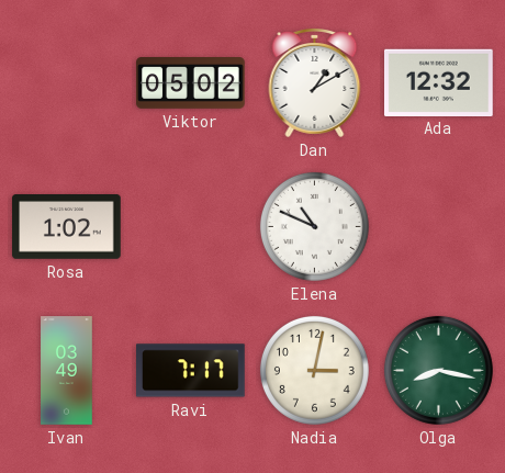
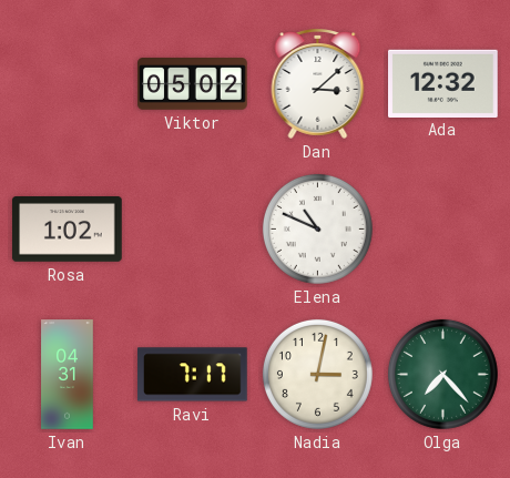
Dan: 1:10 -> 3:08 (318, 84)
Ivan: 03:49 -> 04:31 (68, 375)
Olga: 8:17 -> 7:23 (442, 374)
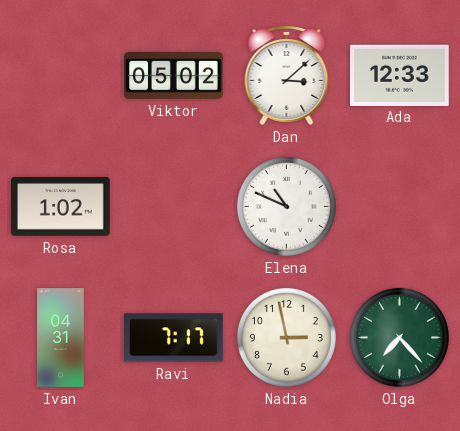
Ada: 12:32 -> 12:33 (400, 75)
Nadia: 3:02 -> 2:58 (286, 337)
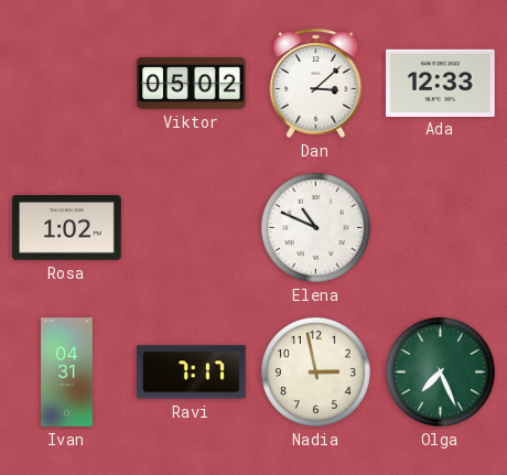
Olga: 7:23 -> 7:26 (440, 371)
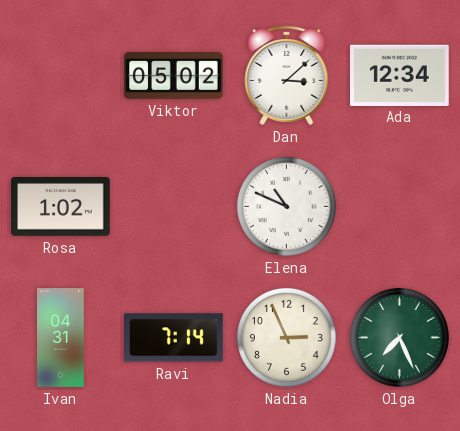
Ada: 12:33 -> 12:34 (400, 75)
Ravi: 7:17 -> 7:14 (174, 338)
Nadia: 2:58 -> 2:56 (286, 337)
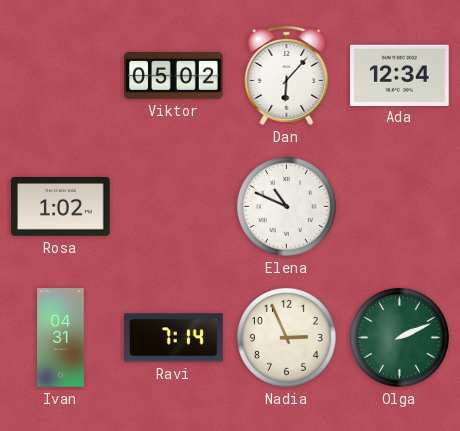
Dan: 3:08 -> 6:07 (287, 76)
Olga: 7:26 -> 2:11 (399, 337)
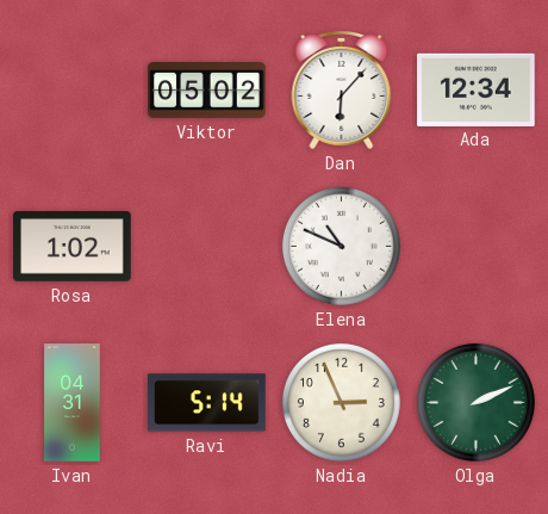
Ravi: 7:14 -> 5:14 (207, 403)
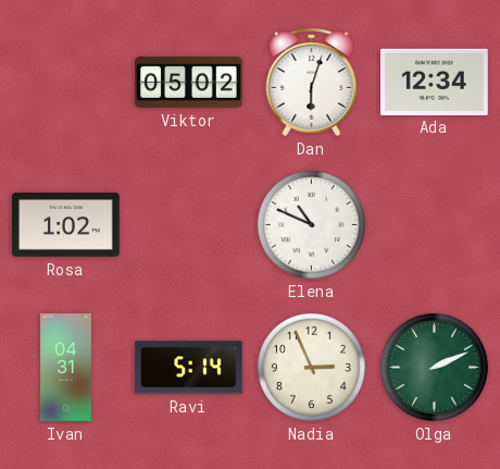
Dan: 6:07 -> 6:03 (312, 83)
